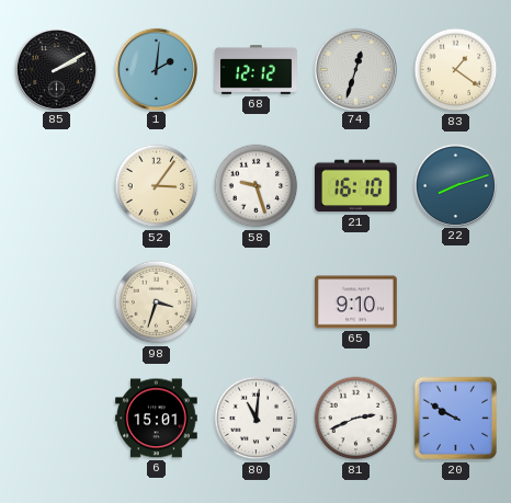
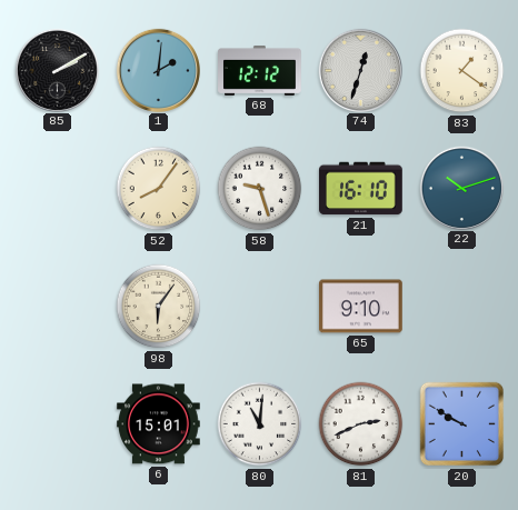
52: 3:06 -> 8:06 (159, 189)
22: 8:12 -> 10:12 (461, 188)
98: 3:33 -> 6:06 (159, 307)
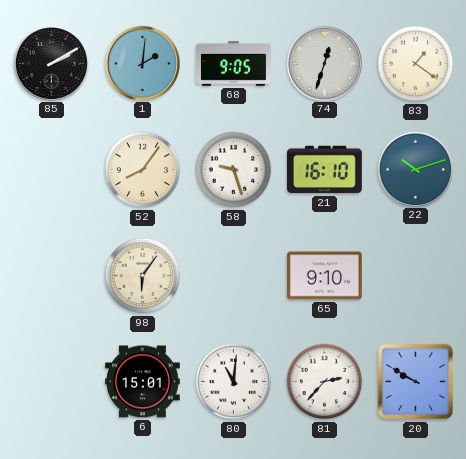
68: 12:12 -> 9:05 (234, 63)
81: 2:41 -> 2:37 (325, 382)
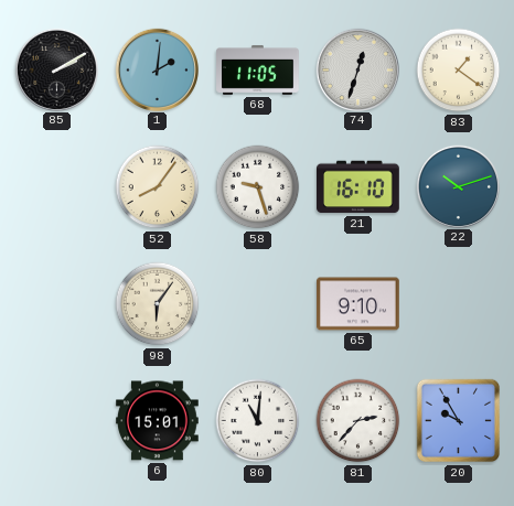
68: 9:05 -> 11:05 (258, 69)
20: 9:50 -> 9:55 (459, 421)
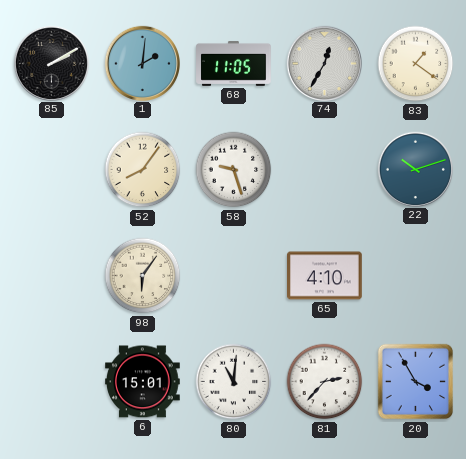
74: 12:33 -> 12:35 (324, 63)
21: 16:10 -> none (358, 187)
65: 9:10 -> 4:10 (325, 276)
20: 9:55 -> 3:55 (416, 382)
